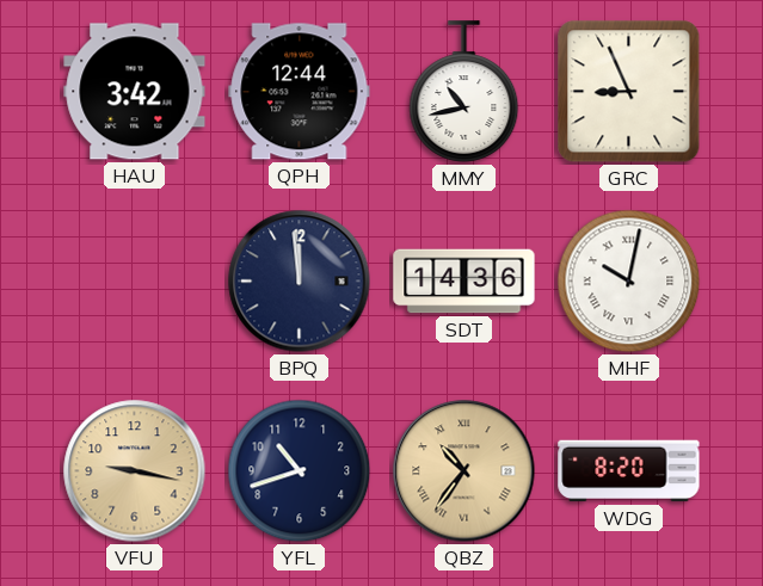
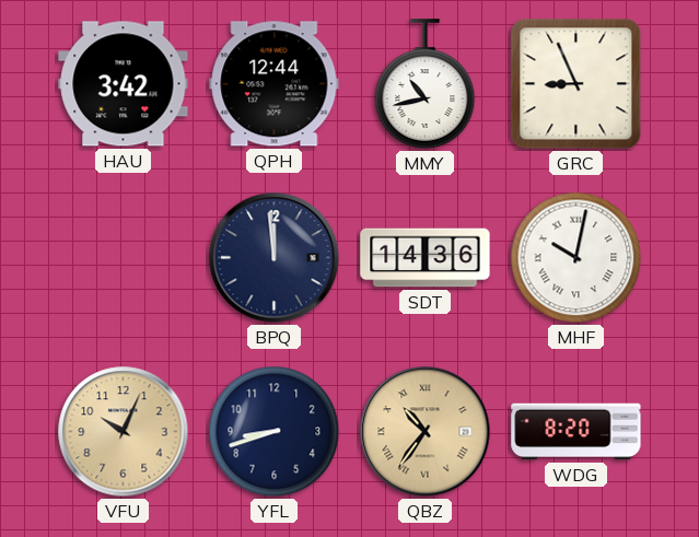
VFU: 9:17 -> 10:04 (124, 432)
YFL: 10:42 -> 8:42 (275, 432)
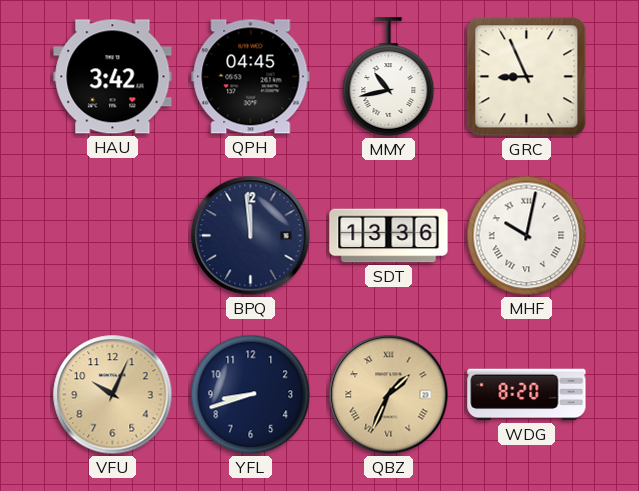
QPH: 12:44 -> 04:45 (251, 77)
SDT: 14:36 -> 13:36 (389, 236)
QBZ: 10:36 -> 1:34 (389, 395)
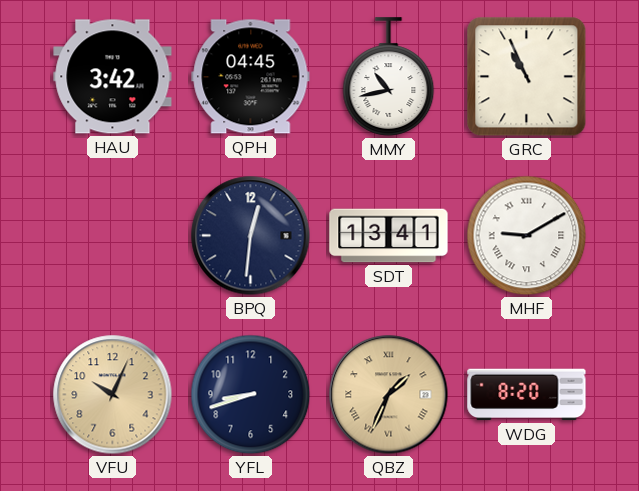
GRC: 8:56 -> 10:56 (527, 77)
BPQ: 11:59 -> 12:31 (251, 236)
SDT: 13:36 -> 13:41 (389, 236)
MHF: 10:02 -> 9:10 (527, 236)
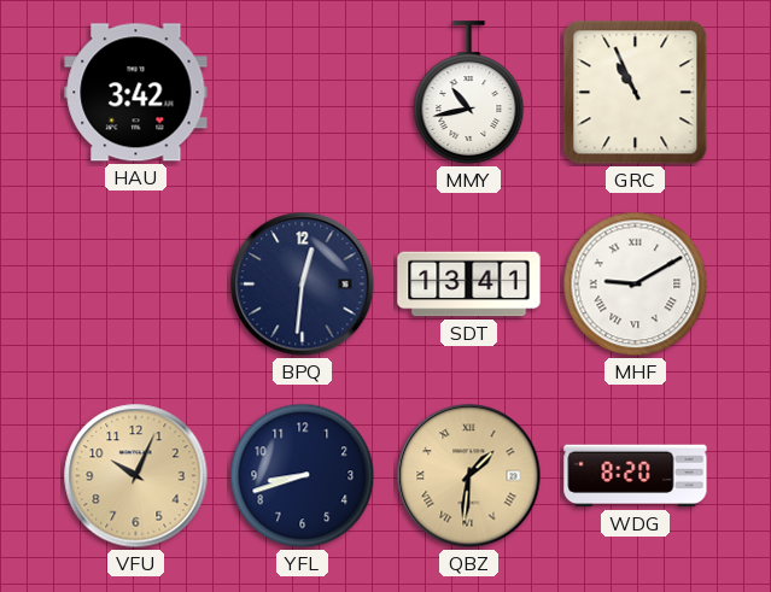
QPH: 04:45 -> none (251, 77)
QBZ: 1:34 -> 1:31 (469, 476)
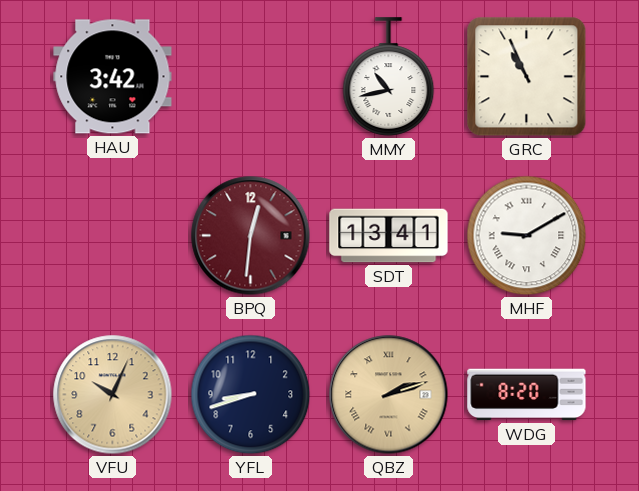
BPQ dial: navy -> burgundy (251, 236)
QBZ: 1:31 -> 2:12 (389, 395)
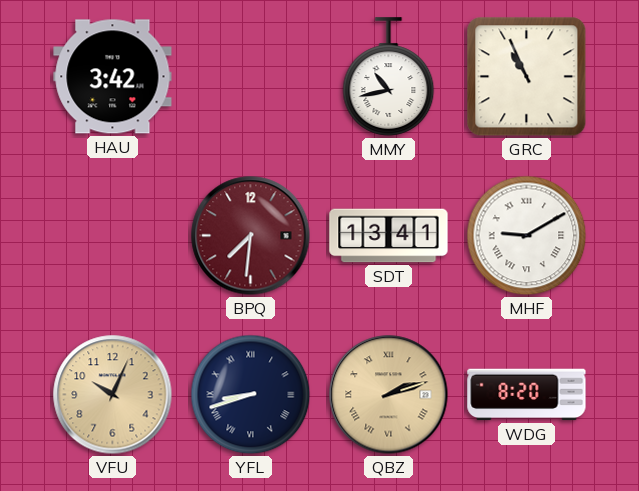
BPQ: 12:31 -> 7:31 (251, 236)
YFL numerals: Arabic -> Roman (251, 395)
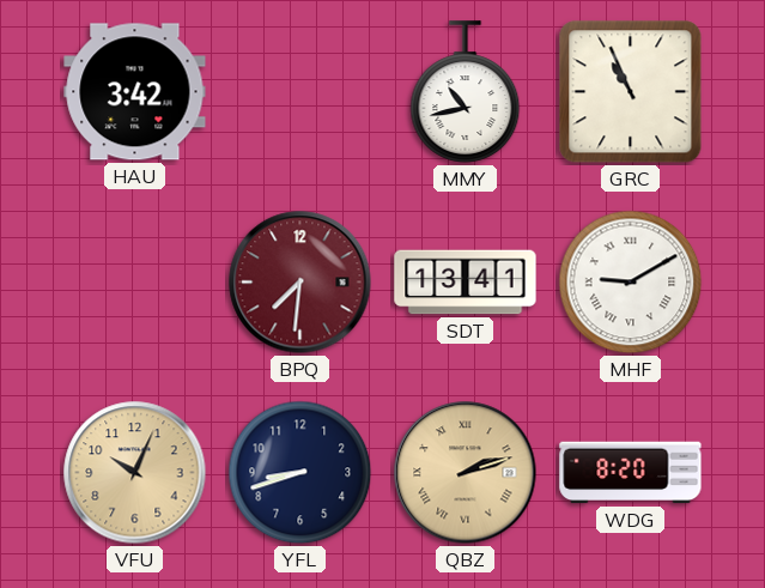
YFL numerals: Roman -> Arabic (300, 473)
